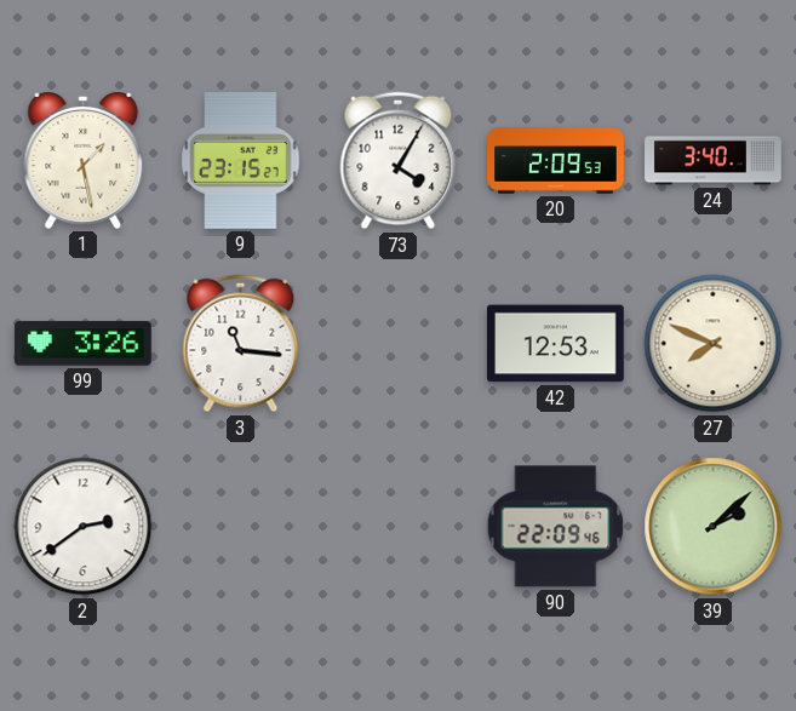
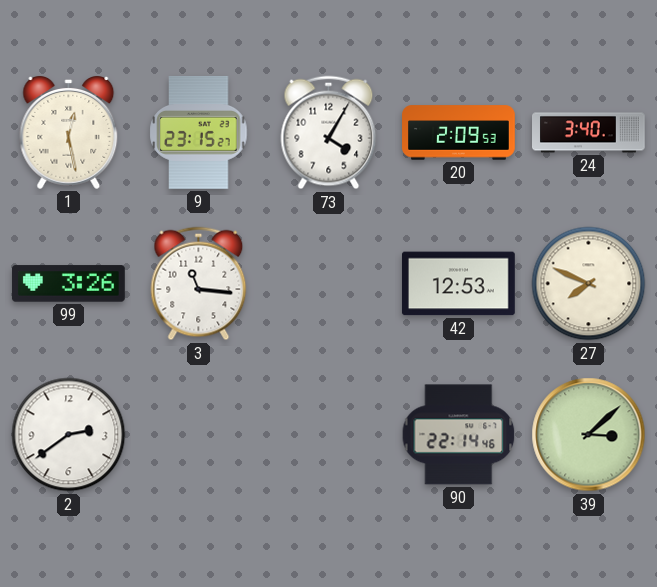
1: 1:28 -> 12:28 (69, 133)
90: 22:09 -> 22:14 (459, 435)
39: 2:08 -> 3:08 (589, 435)
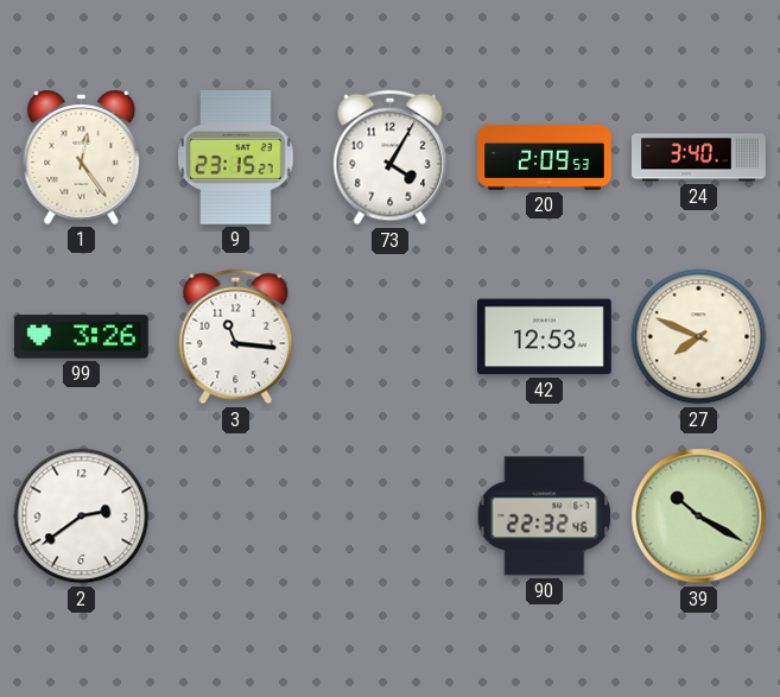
1: 12:28 -> 12:24 (82, 158)
90: 22:14 -> 22:32 (545, 517)
39: 3:08 -> 10:20 (699, 517)
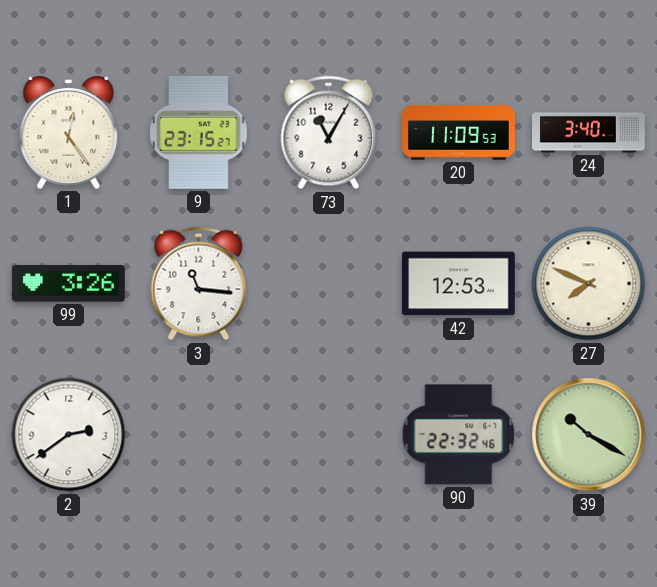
73: 4:05 -> 11:05 (329, 133)
20: 2:09 -> 11:09 (459, 133)
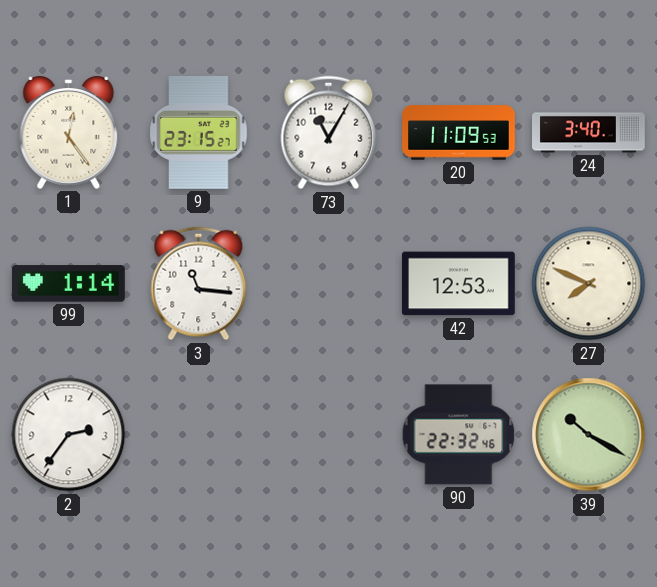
99: 3:26 -> 1:14 (68, 284)
2: 2:39 -> 2:36 (69, 435)
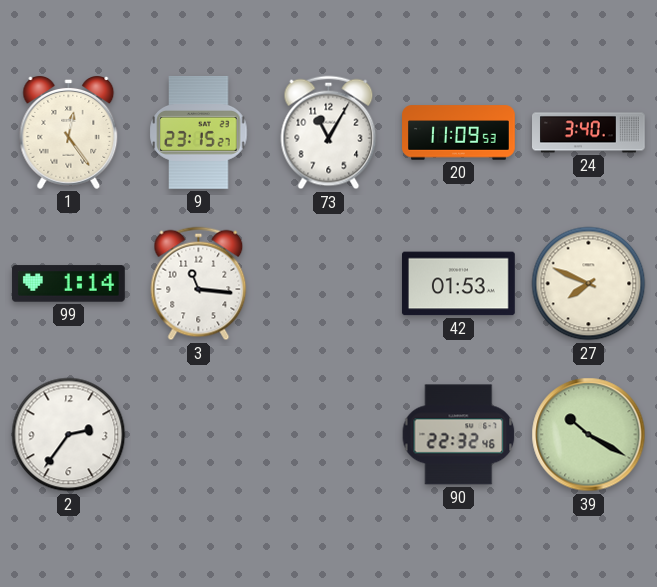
42: 12:53 -> 01:53 (458, 284)
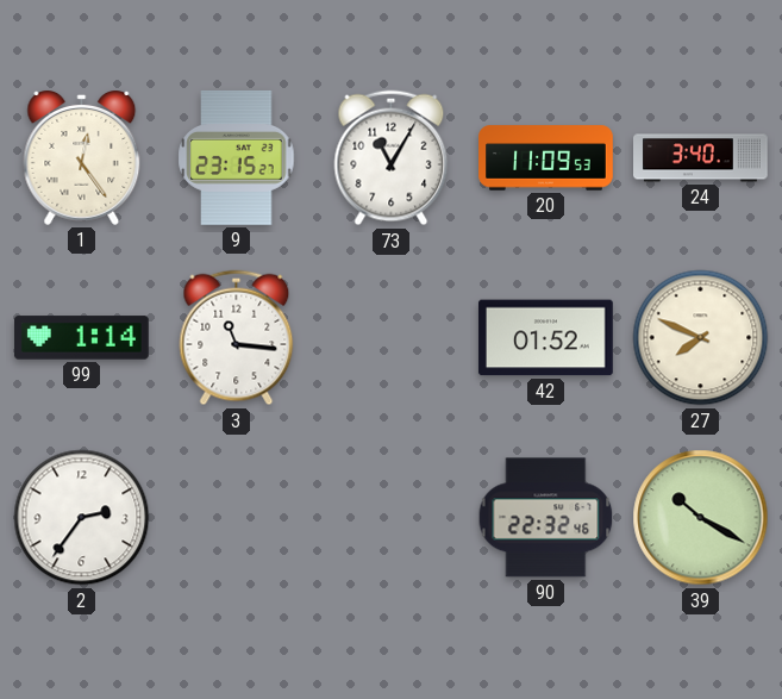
42: 01:53 -> 01:52 (545, 338)
